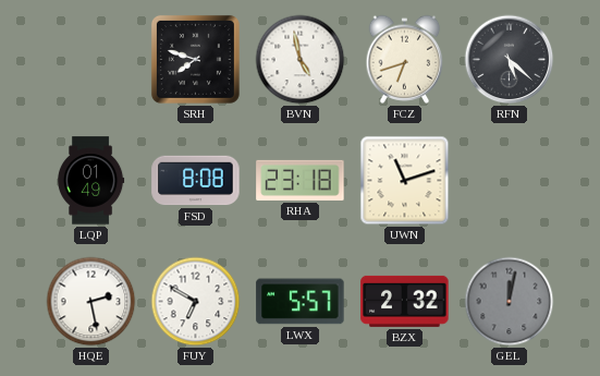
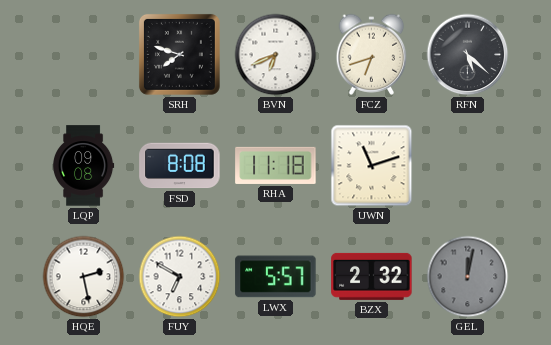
BVN: 4:58 -> 6:41 (276, 55)
LQP: 01:49 -> 09:08 (83, 166)
RHA: 23:18 -> 11:18 (276, 165)
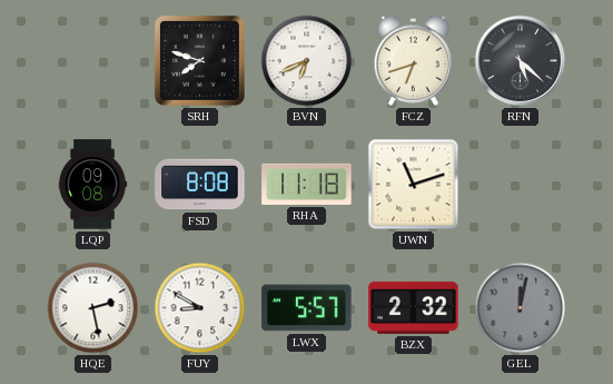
FUY: 6:50 -> 8:50 (200, 308)
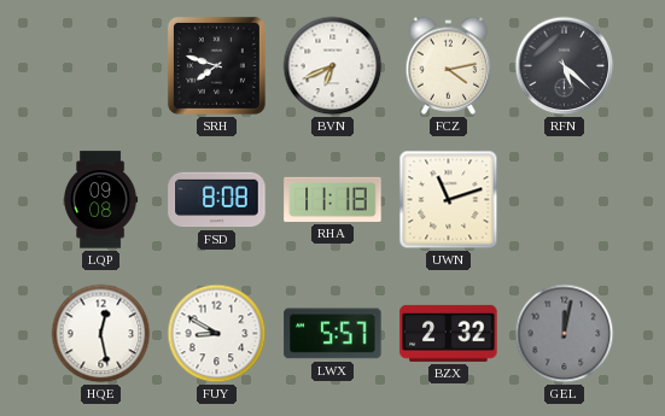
FCZ: 6:42 -> 4:13 (449, 65)
HQE: 2:28 -> 12:28 (101, 334)
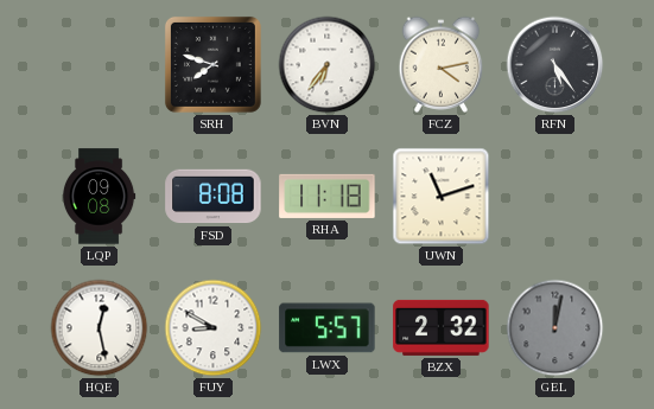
BVN: 6:41 -> 6:36 (328, 65)
RFN: 5:22 -> 5:24 (555, 65)
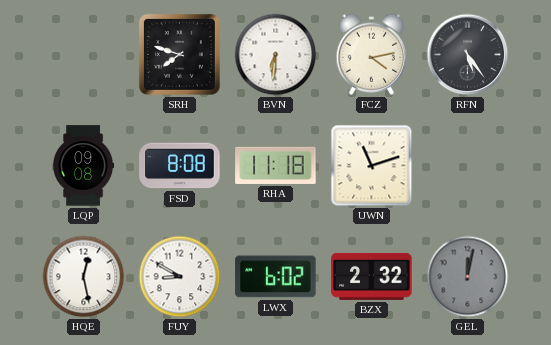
BVN: 6:36 -> 6:31 (276, 55)
LWX: 5:57 -> 6:02 (276, 277)
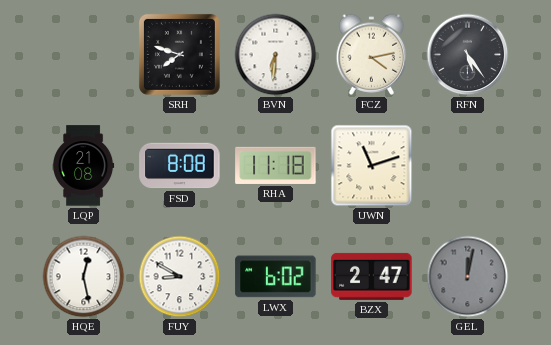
LQP: 09:08 -> 21:08 (83, 166)
BZX: 2:32 -> 2:47 (372, 276)
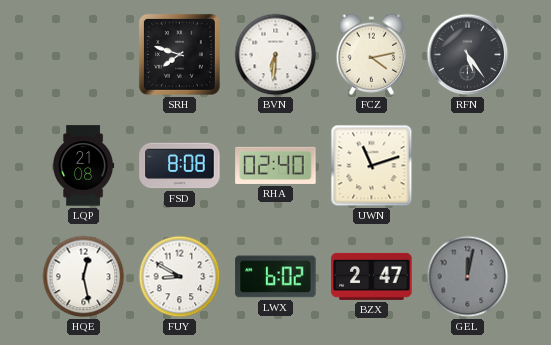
RHA: 11:18 -> 02:40 (276, 165)
